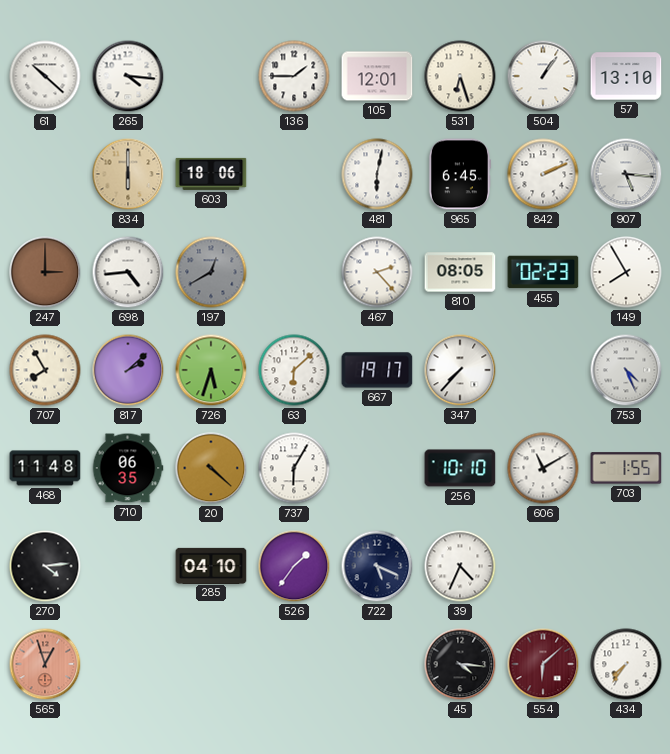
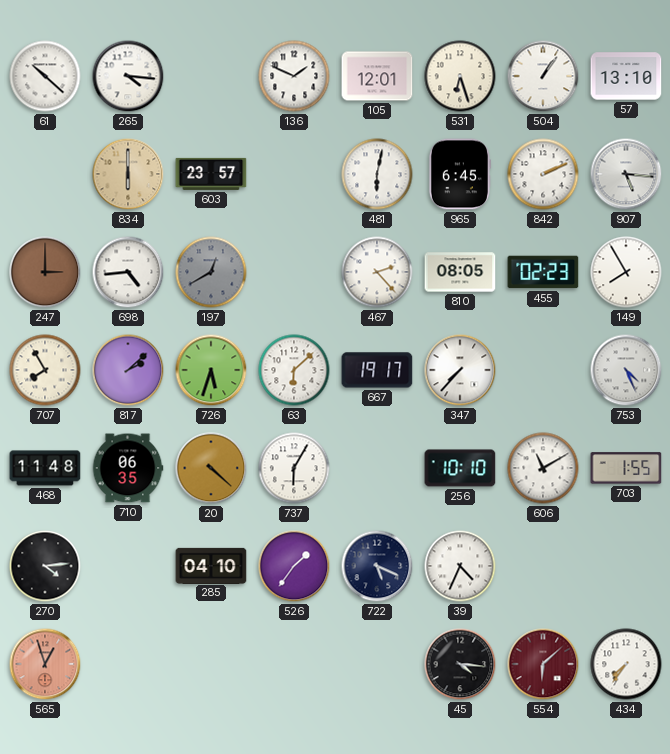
136: 1:45 -> 1:49 (294, 76)
603: 18:06 -> 23:57 (211, 174)
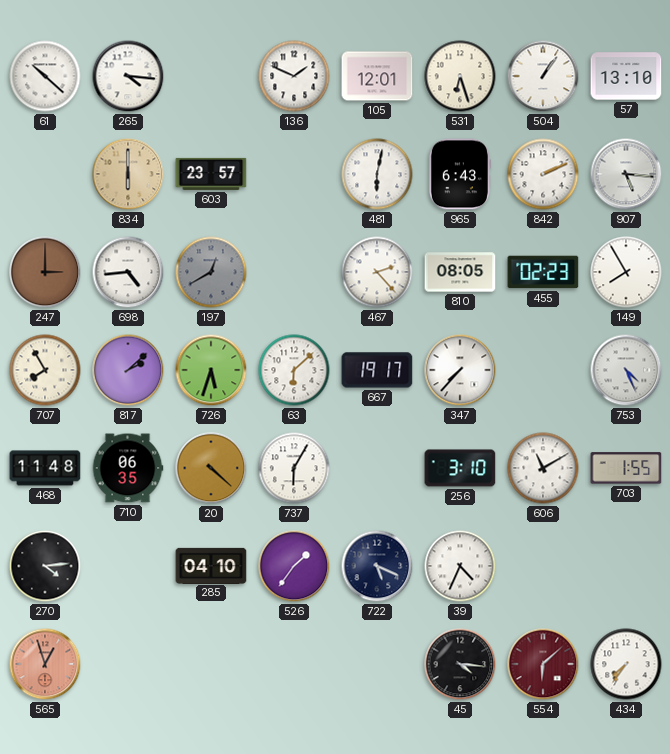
965: 6:45 -> 6:43 (459, 174)
256: 10:10 -> 3:10 (460, 468)
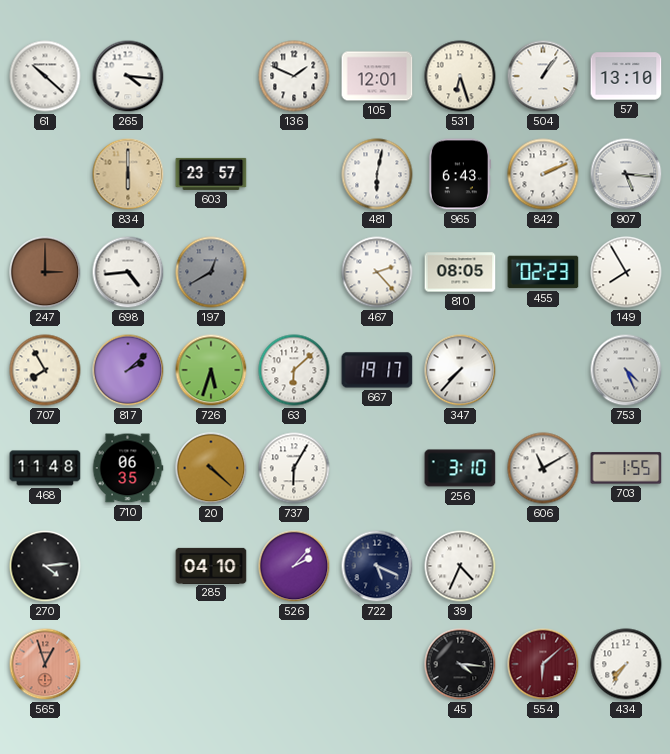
526: 1:36 -> 2:07 (294, 566)
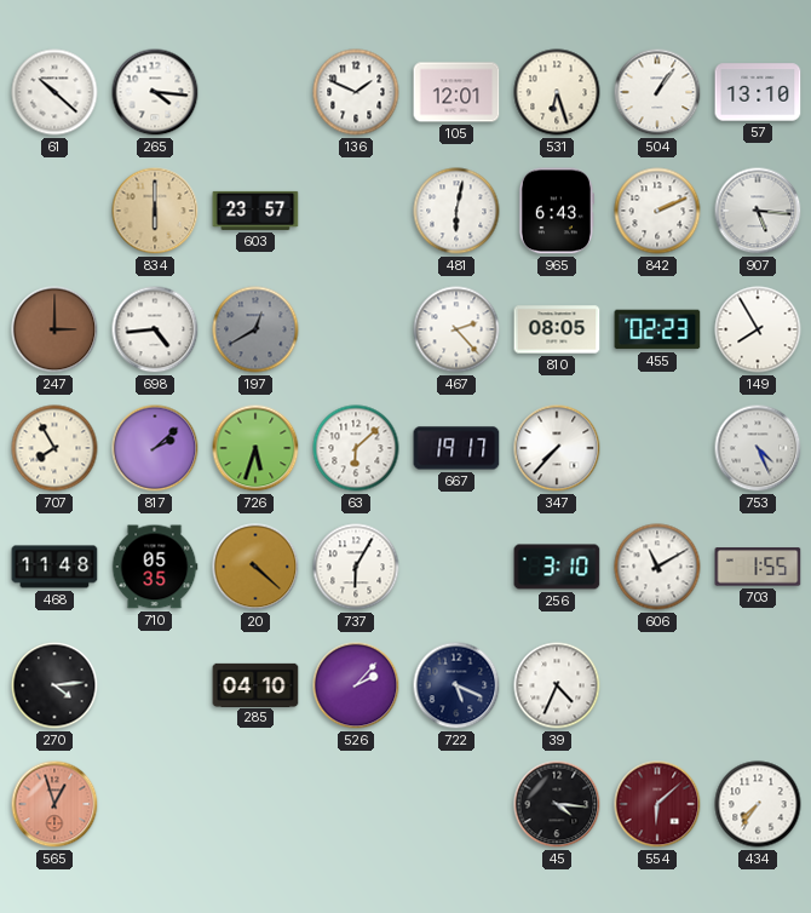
710: 06:35 -> 05:35 (155, 567)
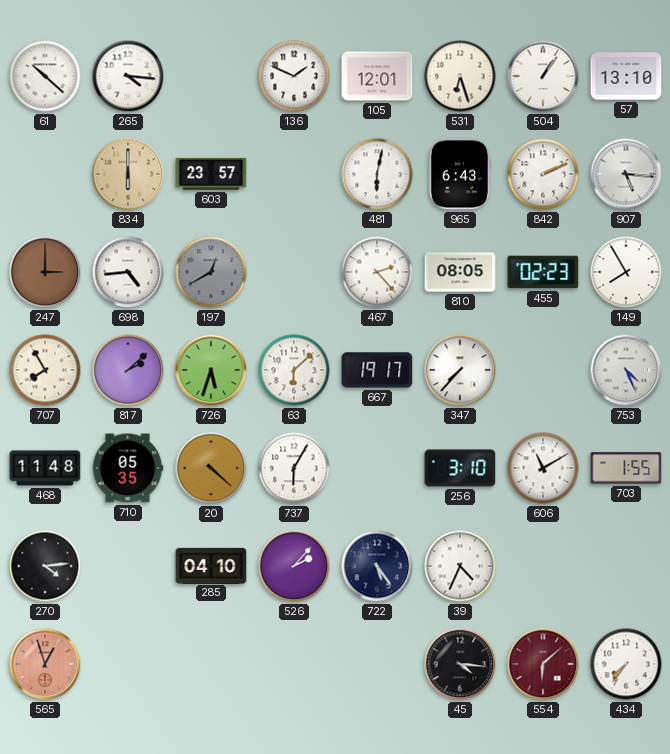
722: 5:19 -> 5:24 (377, 566)
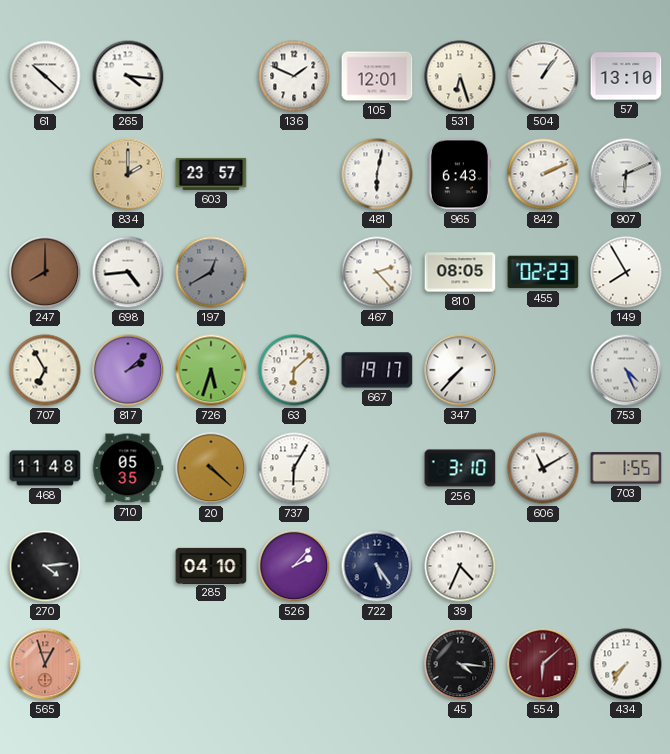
834: 6:00 -> 2:00 (128, 174)
907: 5:16 -> 6:11 (626, 174)
247: 3:00 -> 8:00 (45, 272)
707: 7:55 -> 6:55 (45, 370)
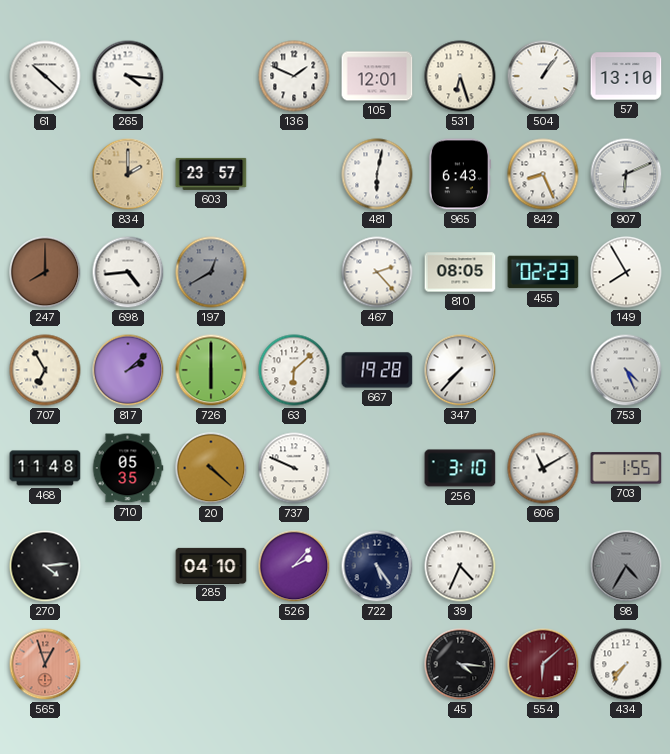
842: 2:11 -> 8:26 (543, 174)
726: 5:33 -> 6:00 (211, 370)
667: 19:17 -> 19:28 (377, 370)
737: 6:05 -> 9:49 (294, 468)
98: none -> 4:35 (626, 566)
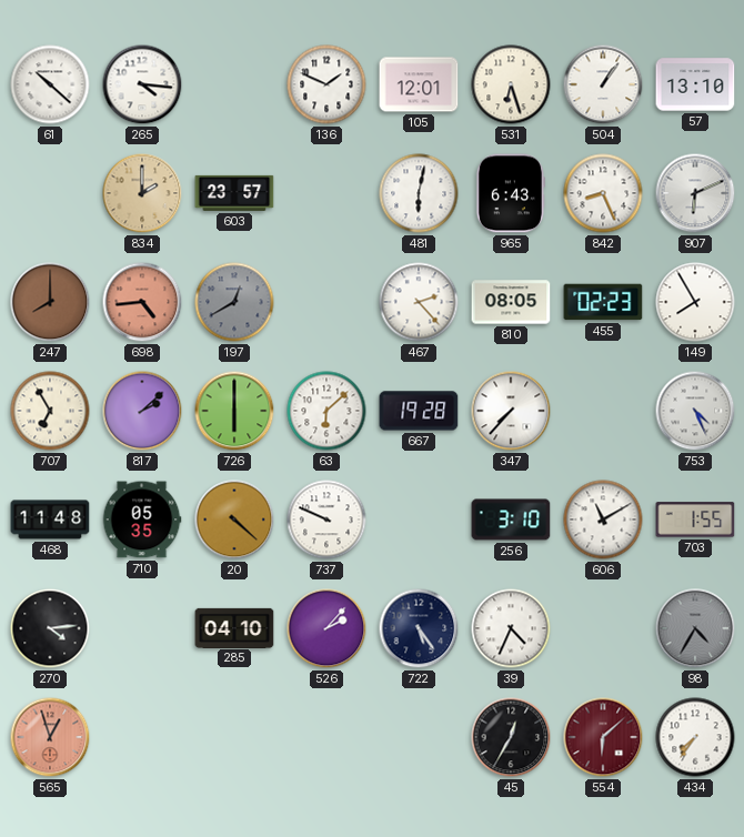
698 dial: white -> salmon (142, 302)
45: 4:16 -> 12:35 (511, 737)
